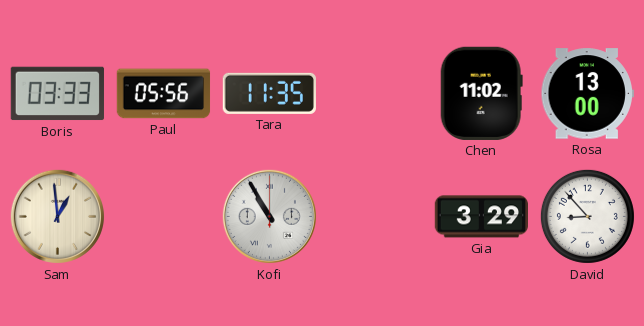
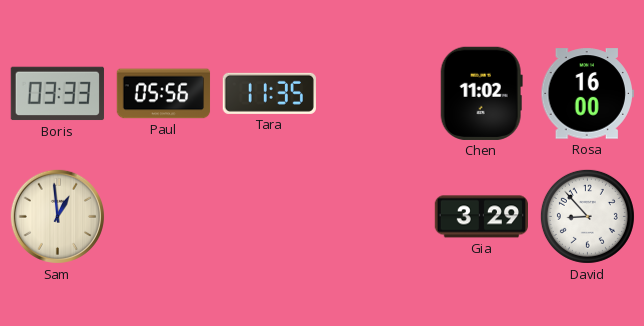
Rosa: 13:00 -> 16:00 (587, 94)
Kofi: 10:55 -> none (269, 216)
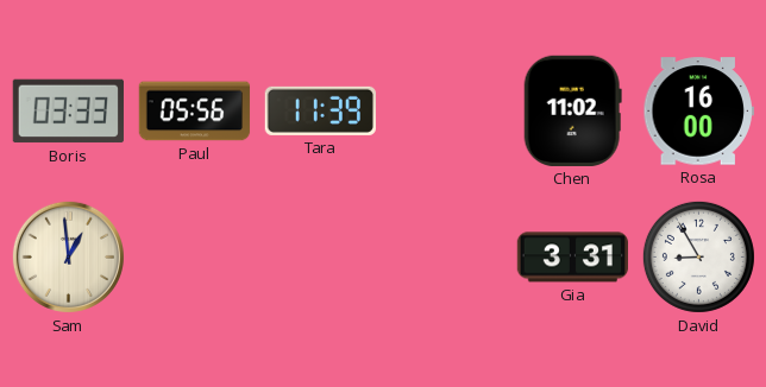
Tara: 11:35 -> 11:39 (320, 110)
Gia: 3:29 -> 3:31 (572, 258)
David: 8:53 -> 8:55 (698, 256)
